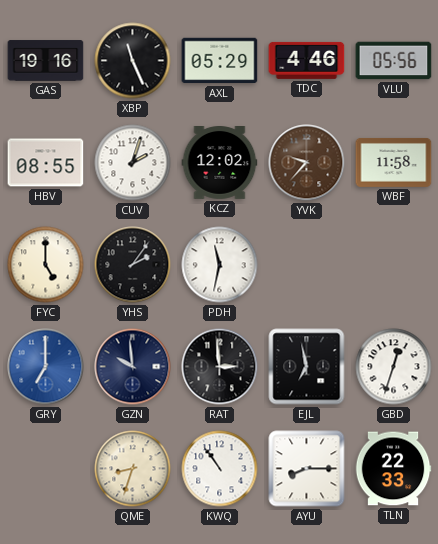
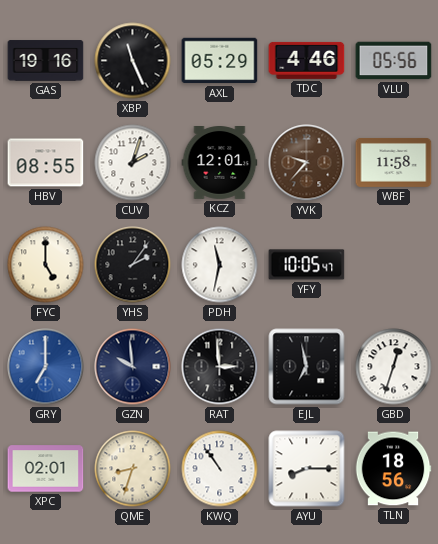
KCZ: 12:02 -> 12:01 (220, 163)
YFY: none -> 10:05 (307, 265)
XPC: none -> 02:01 (46, 469)
TLN: 22:33 -> 18:56 (393, 469)
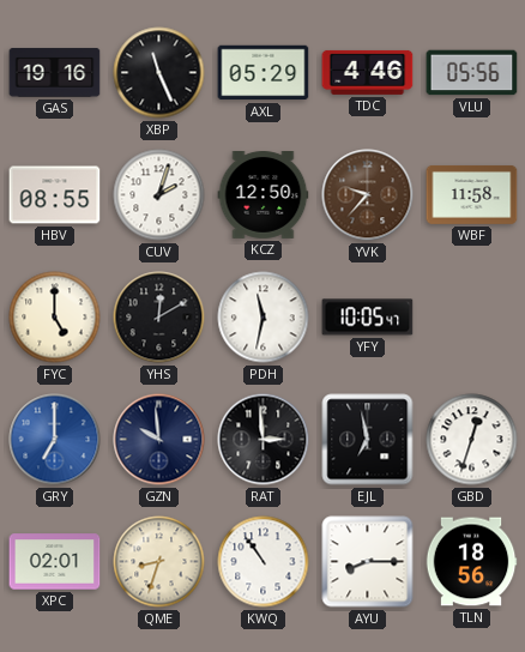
KCZ: 12:01 -> 12:50 (264, 195)
YHS: 2:06 -> 12:10 (159, 318)
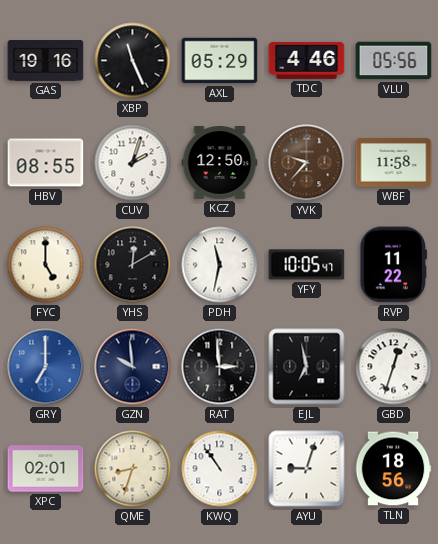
RVP: none -> 11:22 (394, 265)
AYU: 8:15 -> 9:03 (307, 469)
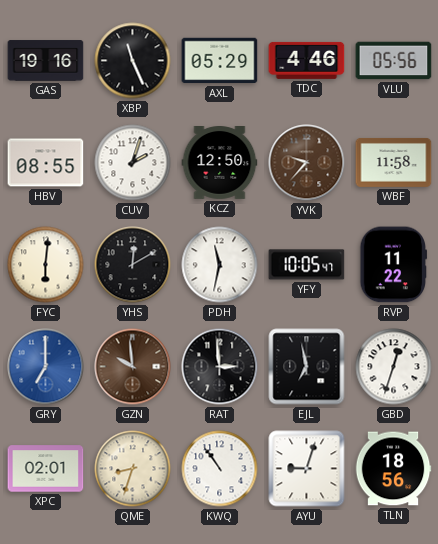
FYC: 5:00 -> 6:01 (46, 265)
GZN dial: navy -> brown (133, 367)
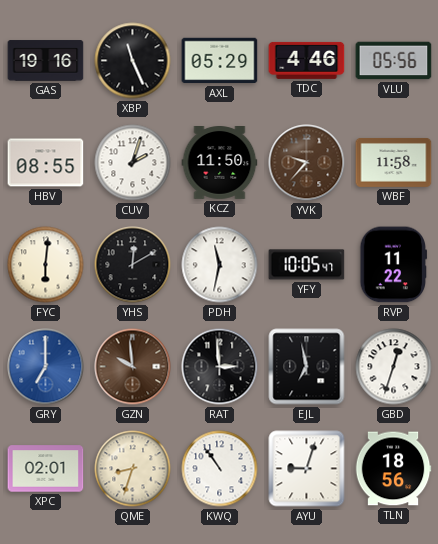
KCZ: 12:50 -> 11:50 (220, 163)
